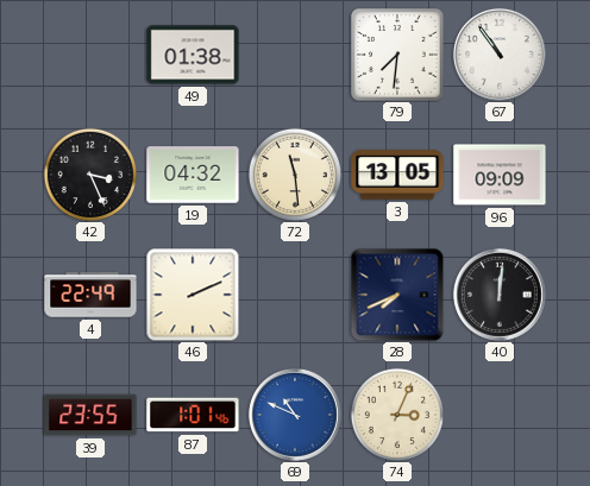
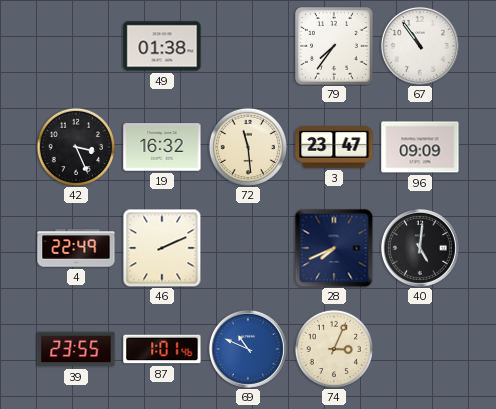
79: 7:31 -> 7:36 (335, 47)
19: 04:32 -> 16:32 (162, 147)
3: 13:05 -> 23:47 (334, 147)
40: 12:01 -> 5:01 (420, 248)
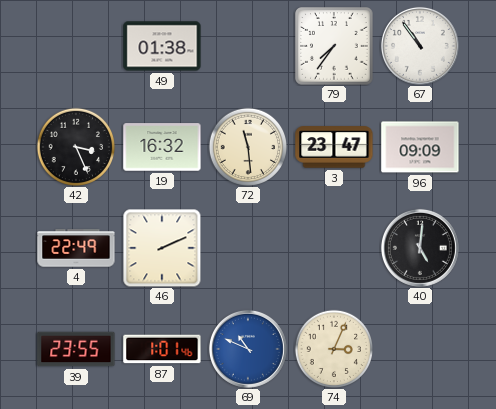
28: 7:41 -> none (334, 248)
